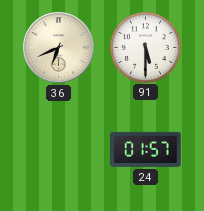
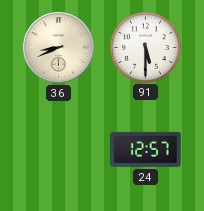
36: 6:41 -> 8:41 (59, 48)
24: 01:57 -> 12:57 (146, 149)
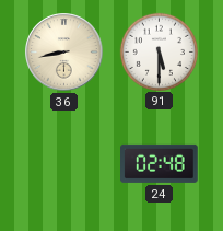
36: 8:41 -> 8:43 (64, 53)
24: 12:57 -> 02:48 (160, 163)
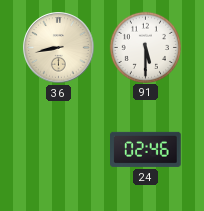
24: 02:48 -> 02:46 (146, 149)
